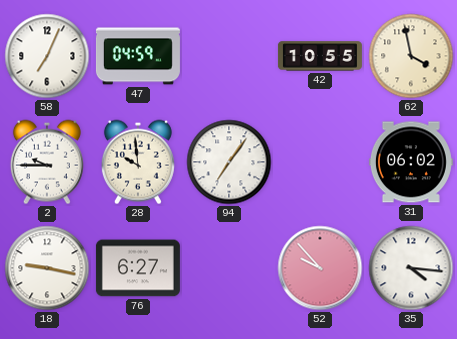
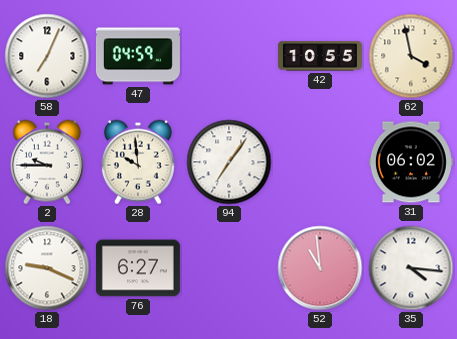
18: 9:17 -> 9:19 (47, 268)
52: 9:53 -> 10:59 (320, 268)
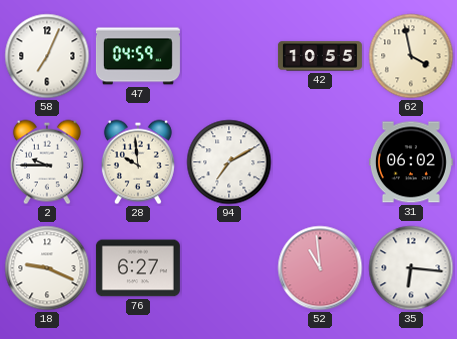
94: 7:06 -> 7:10 (229, 162)
35: 4:16 -> 6:16 (411, 268)
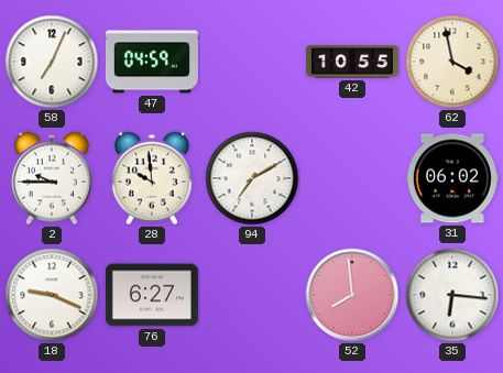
52: 10:59 -> 7:59 (352, 295)
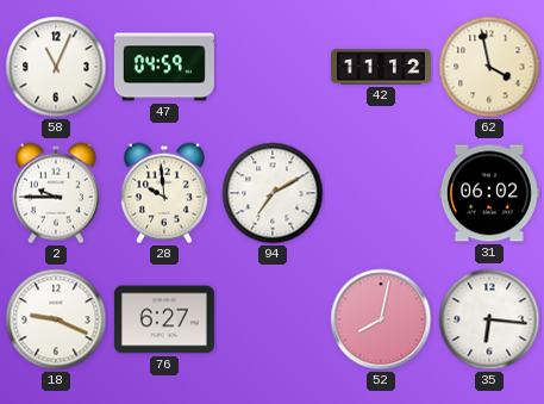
58: 7:04 -> 11:04 (56, 67)
42: 10:55 -> 11:12 (381, 67)
52: 7:59 -> 8:02 (381, 319)
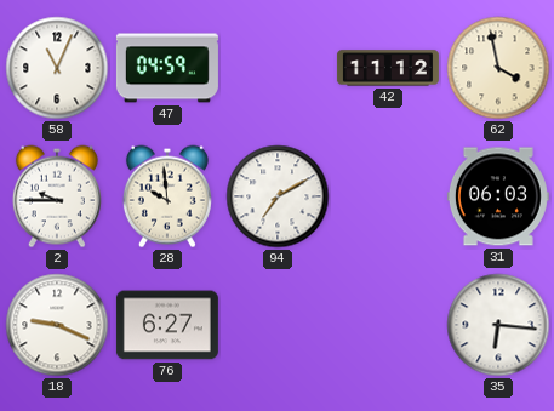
31: 06:02 -> 06:03 (498, 196)
52: 8:02 -> none (381, 319)
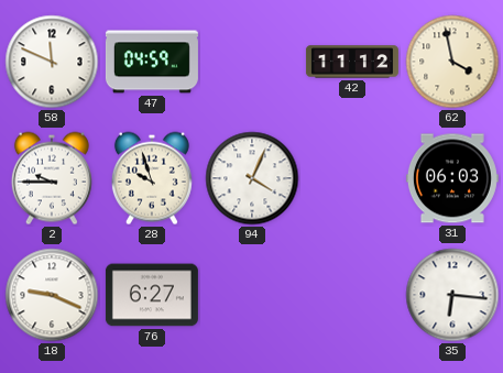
58: 11:04 -> 11:49 (52, 62)
28: 9:59 -> 9:57 (152, 178)
94: 7:10 -> 4:04 (252, 178)
